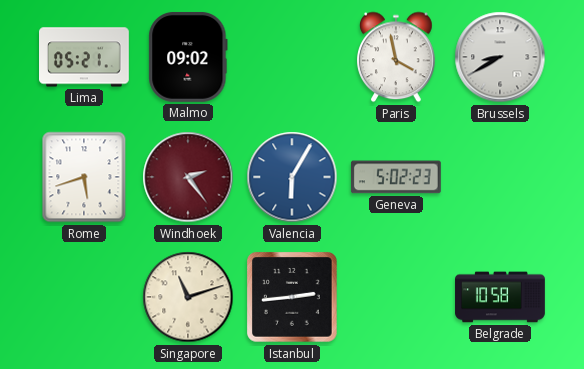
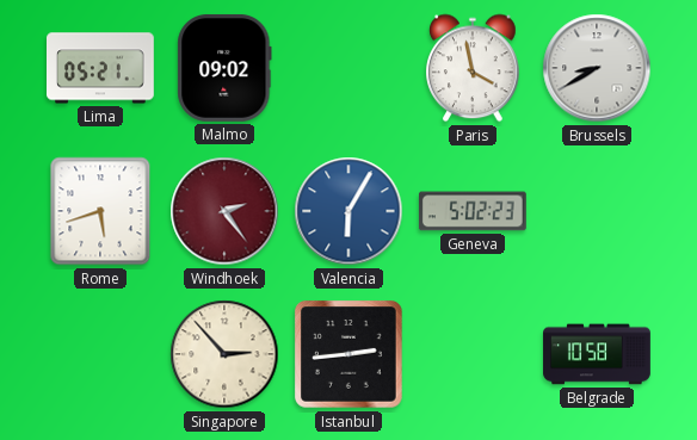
Singapore: 11:12 -> 2:53 (224, 354)
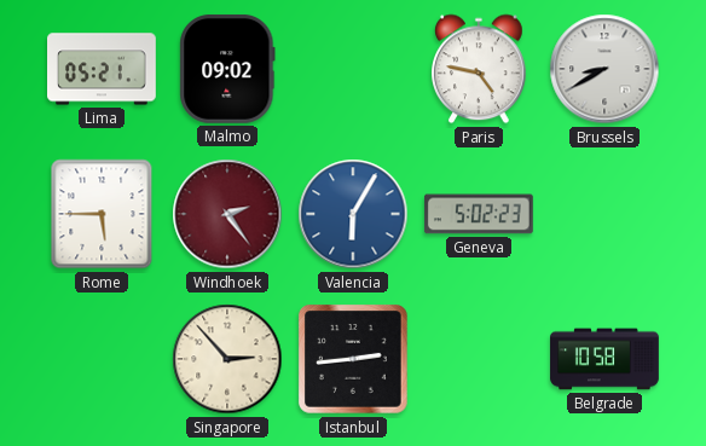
Paris: 3:58 -> 4:47 (479, 69)
Rome: 5:42 -> 5:45 (102, 214)
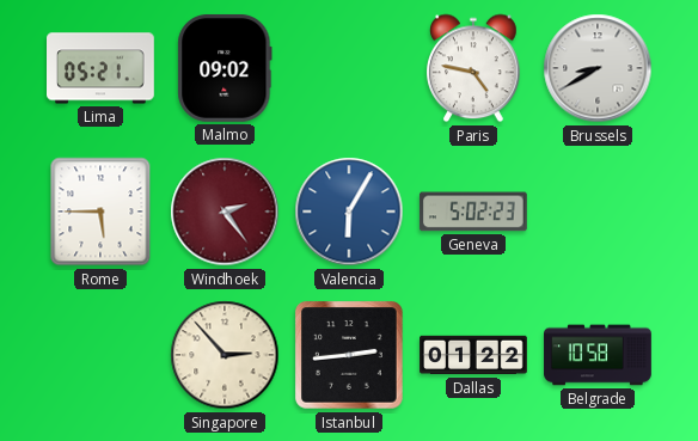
Dallas: none -> 01:22 (473, 355)
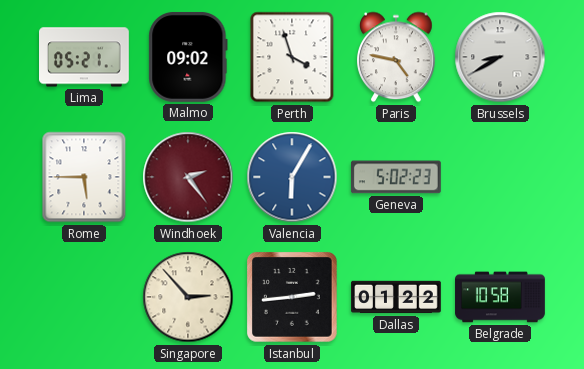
Perth: none -> 3:57 (292, 57)
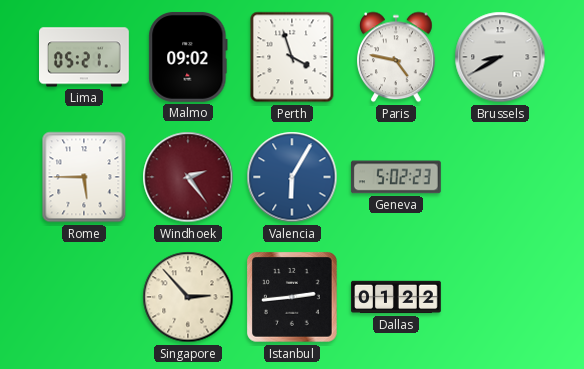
Belgrade: 10:58 -> none (500, 297)
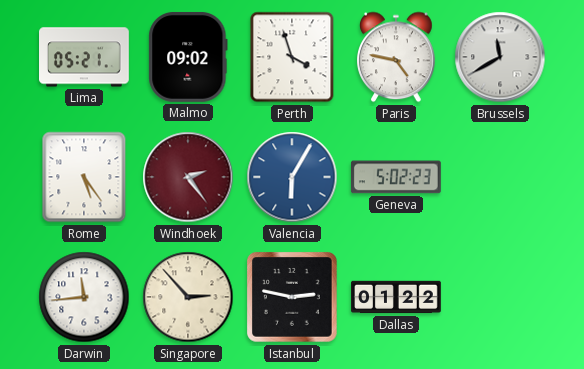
Brussels: 8:40 -> 11:40 (500, 57)
Rome: 5:45 -> 5:24 (84, 177)
Darwin: none -> 11:44 (84, 297)
Istanbul: 2:44 -> 2:47 (292, 297)
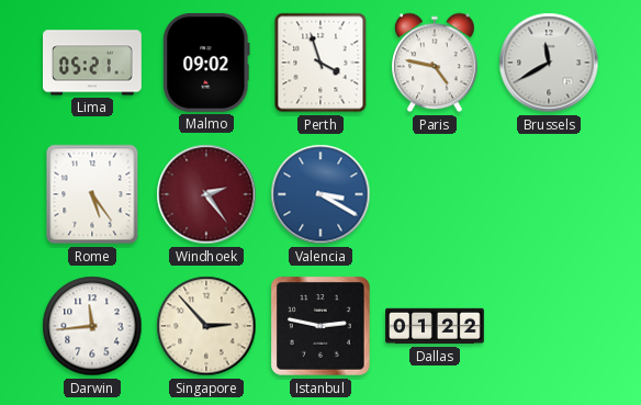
Valencia: 6:05 -> 3:20 (320, 194)
Geneva: 5:02 -> none (396, 177)
